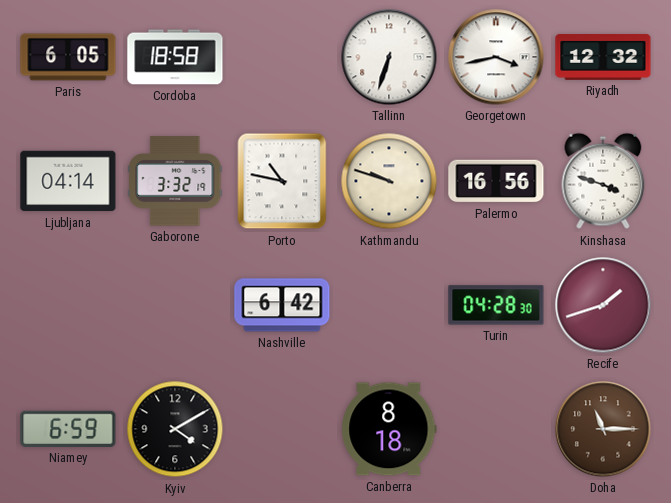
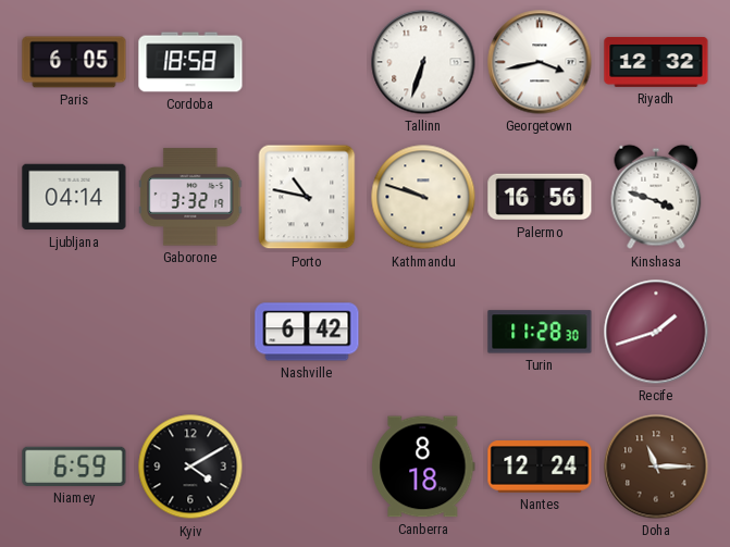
Turin: 04:28 -> 11:28 (540, 332)
Nantes: none -> 12:24 (540, 467)
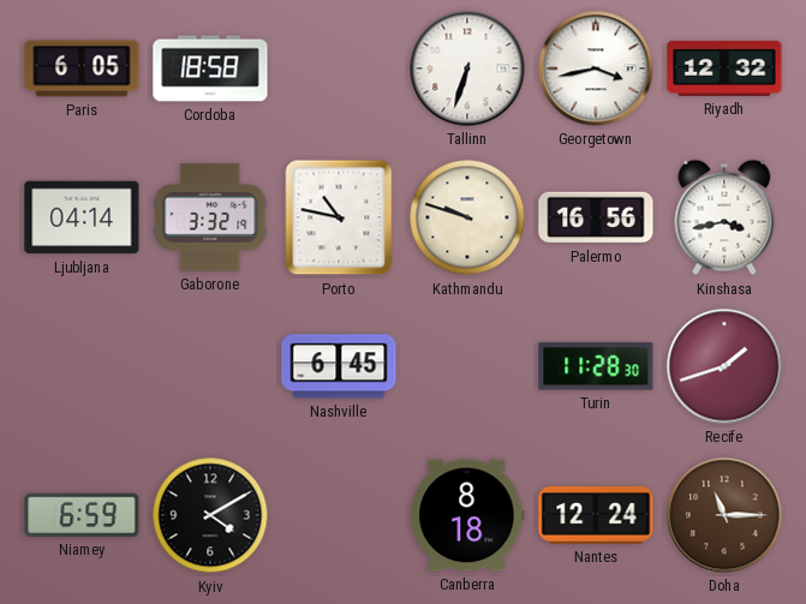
Kinshasa: 3:48 -> 3:43 (724, 217)
Nashville: 6:42 -> 6:45 (339, 366)
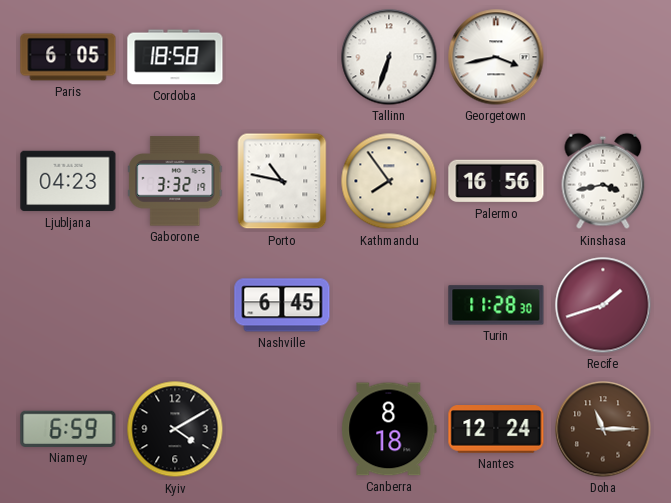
Riyadh: 12:32 -> none (724, 68)
Ljubljana: 04:14 -> 04:23 (68, 181)
Kathmandu: 9:48 -> 7:54 (389, 181)
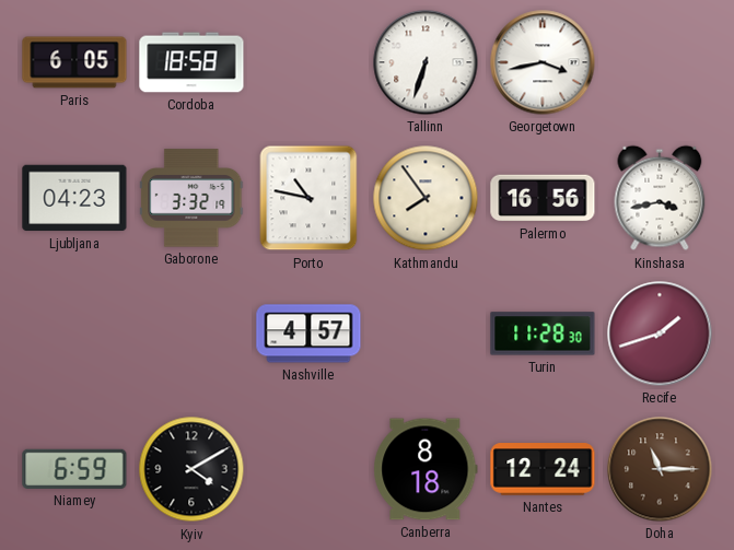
Nashville: 6:45 -> 4:57 (308, 333)
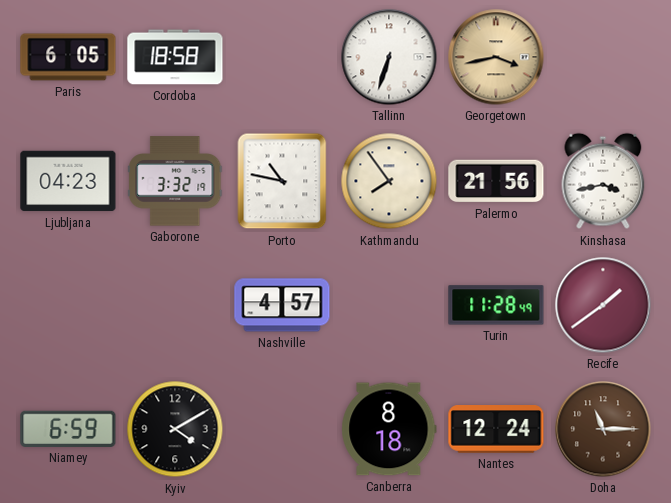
Georgetown dial: white -> champagne (496, 57)
Palermo: 16:56 -> 21:56 (496, 181)
Turin: 11:28:30 -> 11:28:49 (496, 305)
Recife: 1:42 -> 1:39 (603, 305)
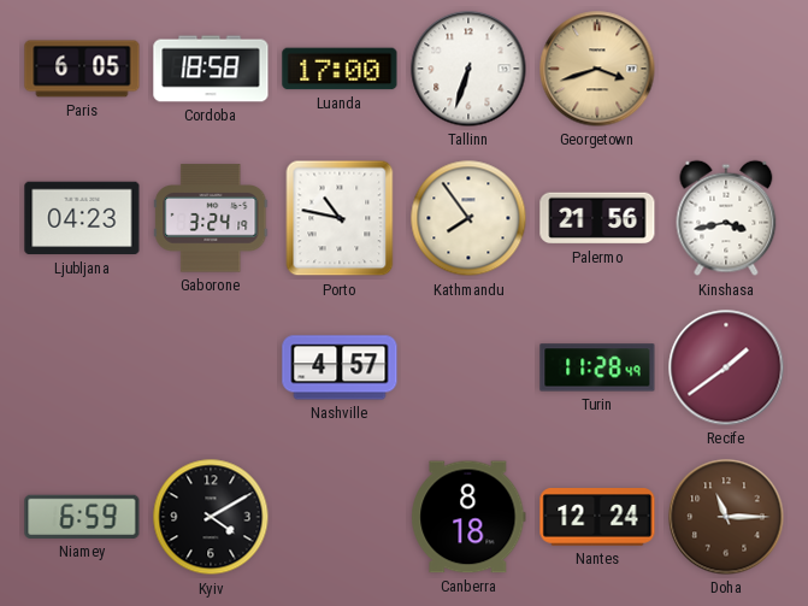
Luanda: none -> 17:00 (340, 69)
Georgetown: 3:43 -> 3:42 (597, 69)
Gaborone: 3:32 -> 3:24 (211, 218)
